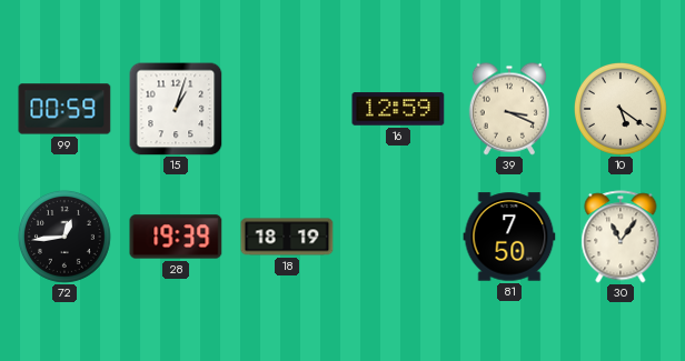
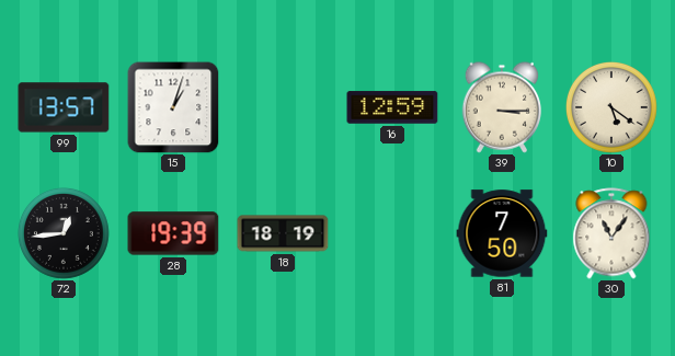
99: 00:59 -> 13:57 (64, 107)
39: 3:19 -> 3:15 (501, 107)
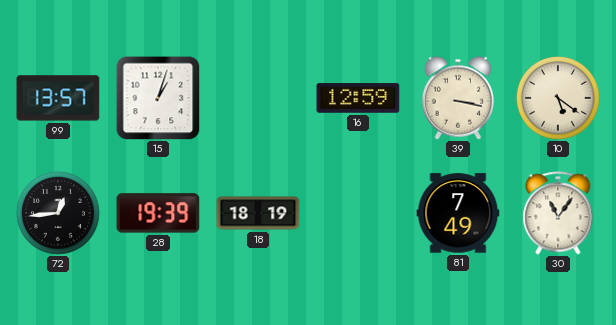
39: 3:15 -> 3:17 (457, 98)
81: 7:50 -> 7:49 (458, 213)
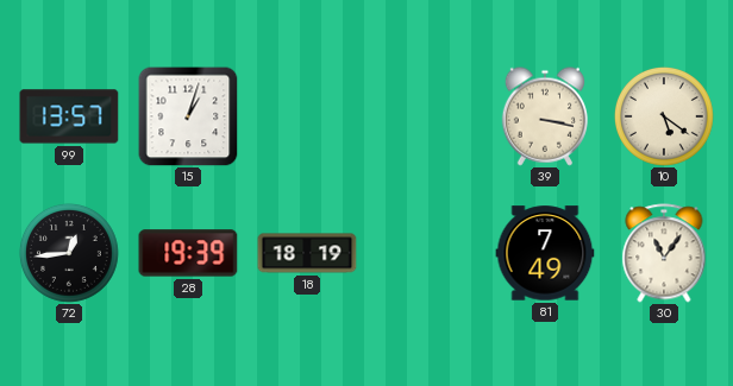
16: 12:59 -> none (358, 98)
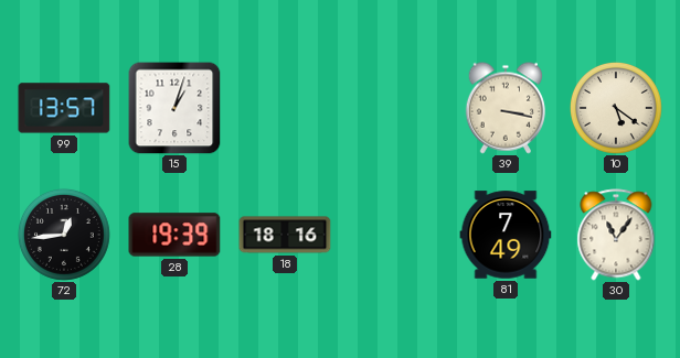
18: 18:19 -> 18:16 (285, 235)
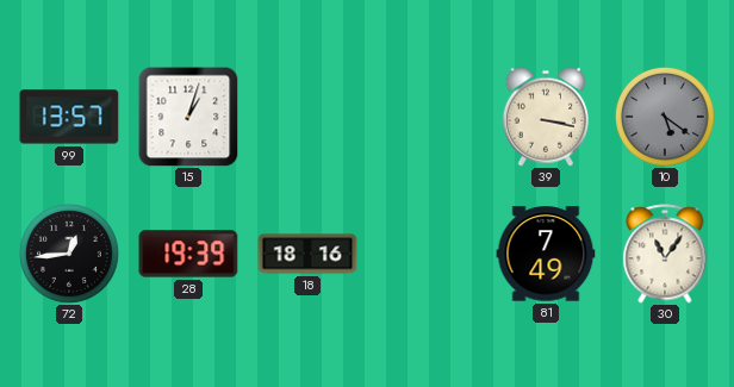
10 dial: cream -> grey (665, 117)
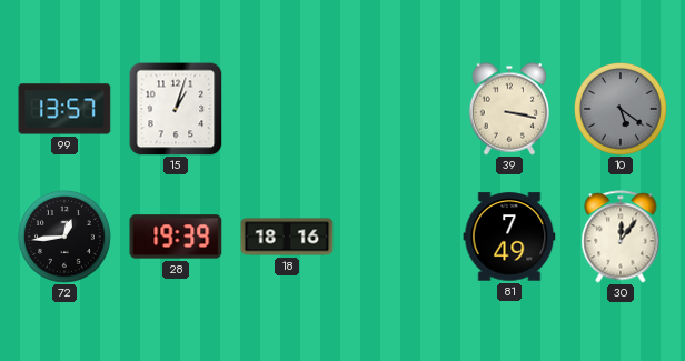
30: 11:06 -> 12:06 (621, 237)
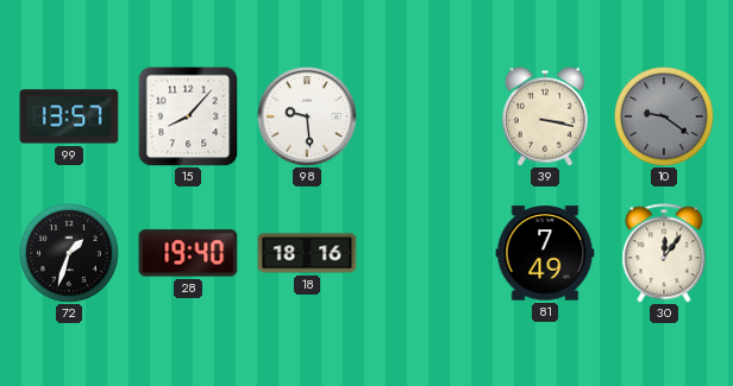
15: 1:03 -> 8:07 (188, 116)
98: none -> 9:29 (307, 116)
10: 5:21 -> 9:21 (664, 116)
72: 12:44 -> 1:33 (69, 253)
28: 19:39 -> 19:40 (188, 253)
